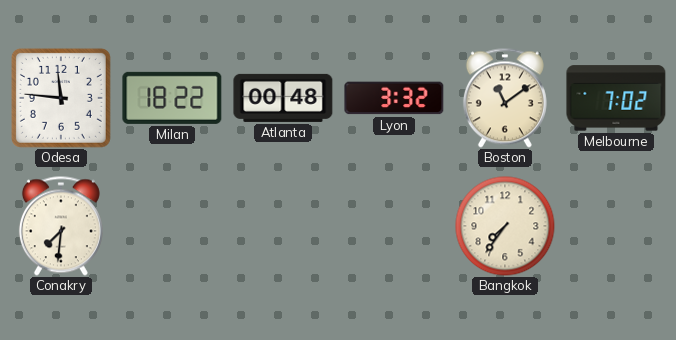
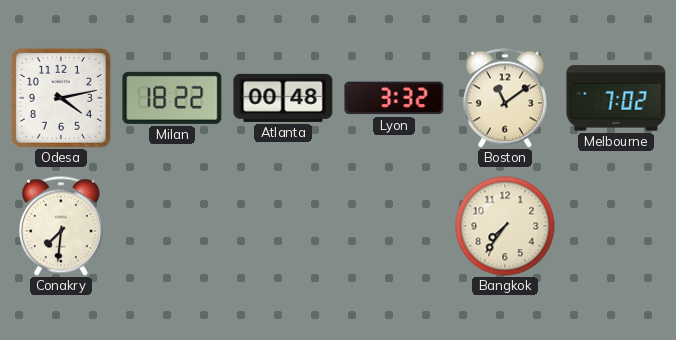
Odesa: 11:46 -> 4:13 (61, 98)
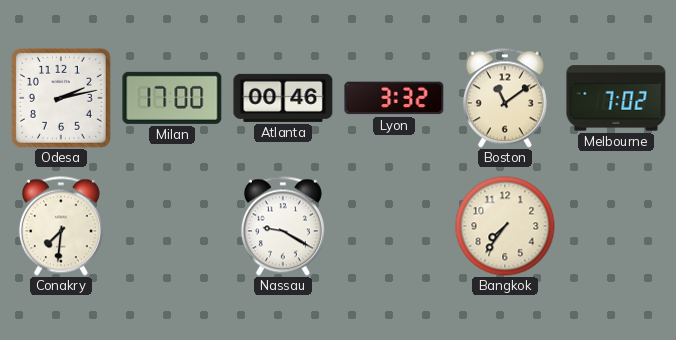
Odesa: 4:13 -> 2:13 (61, 98)
Milan: 18:22 -> 17:00 (172, 98)
Atlanta: 00:48 -> 00:46 (283, 98)
Nassau: none -> 9:20 (283, 226)
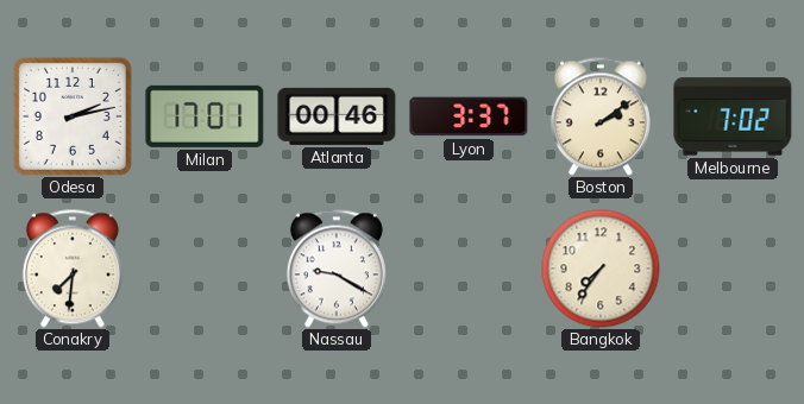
Milan: 17:00 -> 17:01 (205, 116)
Lyon: 3:32 -> 3:37 (469, 116)
Boston: 11:09 -> 2:09 (601, 116)
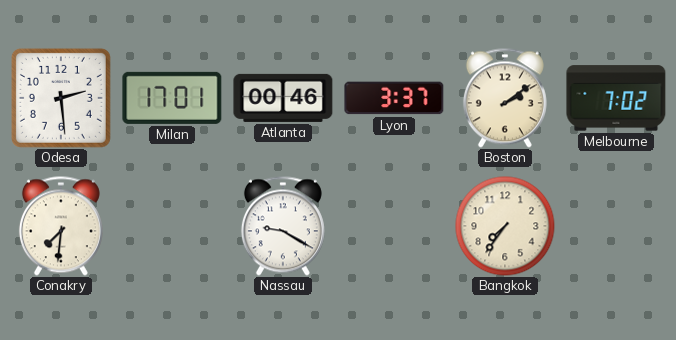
Odesa: 2:13 -> 2:29 (61, 98)
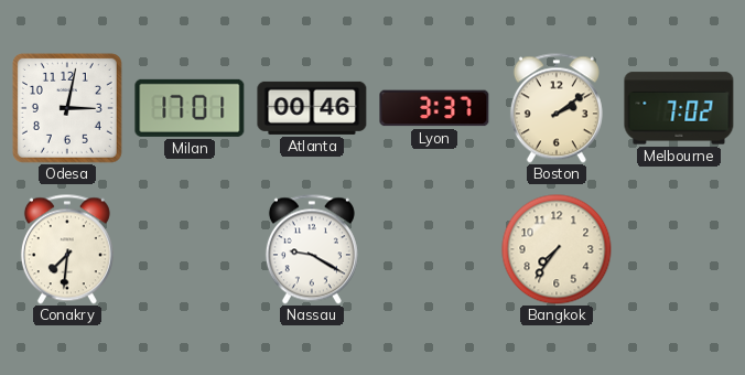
Odesa: 2:29 -> 3:02 (67, 108)
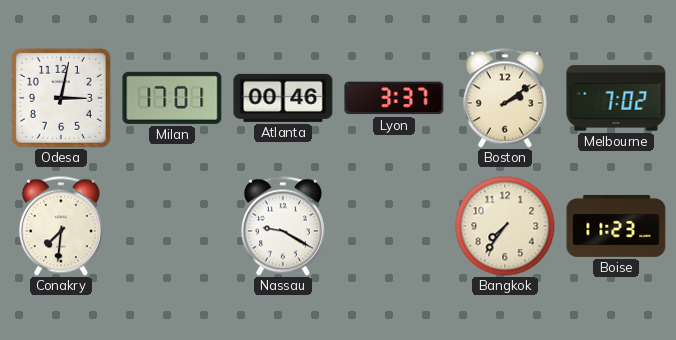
Boise: none -> 11:23 (616, 226)
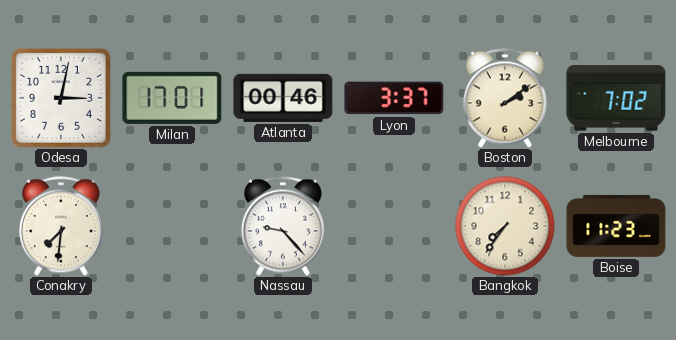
Nassau: 9:20 -> 9:23 (283, 226)
